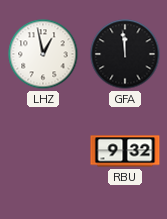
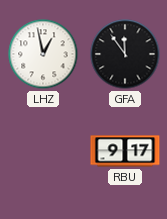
GFA: 11:59 -> 11:54 (125, 54)
RBU: 9:32 -> 9:17 (125, 151)
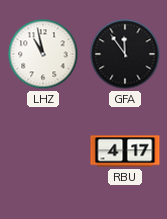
LHZ: 12:58 -> 10:58 (43, 54)
RBU: 9:17 -> 4:17 (125, 151)
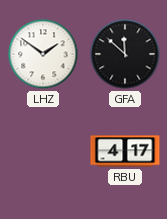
LHZ: 10:58 -> 1:51 (43, 54)
GFA: 11:54 -> 11:52 (125, 54)
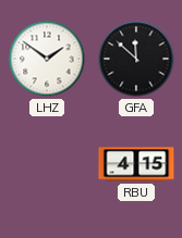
RBU: 4:17 -> 4:15 (136, 164)
